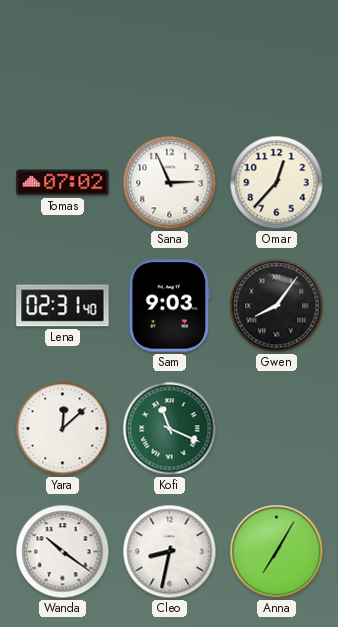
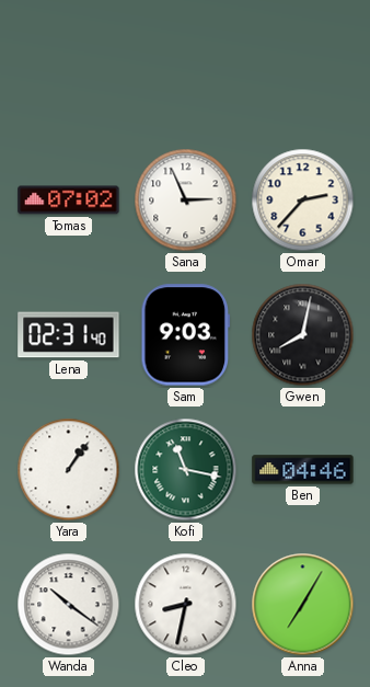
Omar: 12:37 -> 2:37 (303, 201)
Gwen: 8:06 -> 8:02 (303, 335)
Yara: 12:08 -> 1:06 (69, 470)
Kofi: 11:19 -> 11:17 (186, 470)
Ben: none -> 04:46 (303, 470)
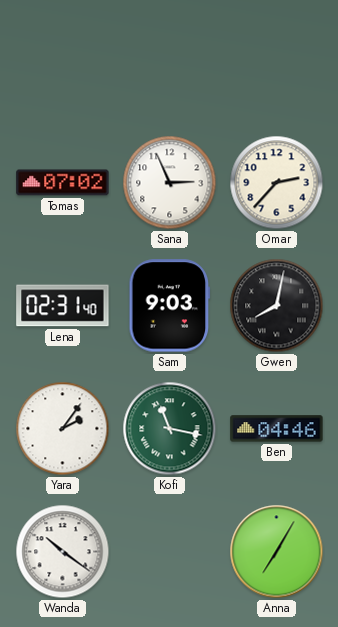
Yara: 1:06 -> 2:06 (63, 429)
Cleo: 8:32 -> none (186, 605)
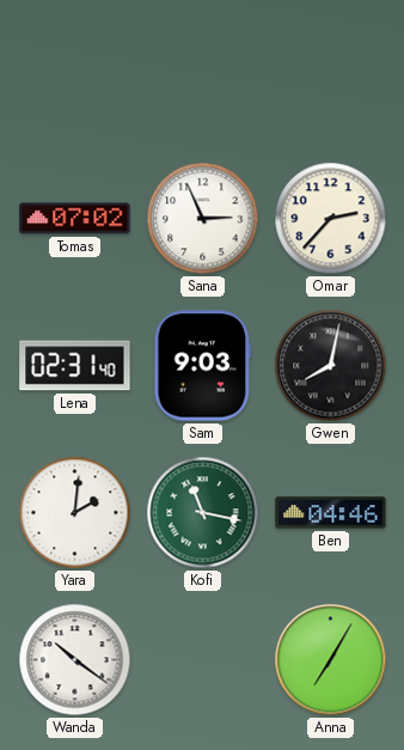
Yara: 2:06 -> 2:01 (75, 513)
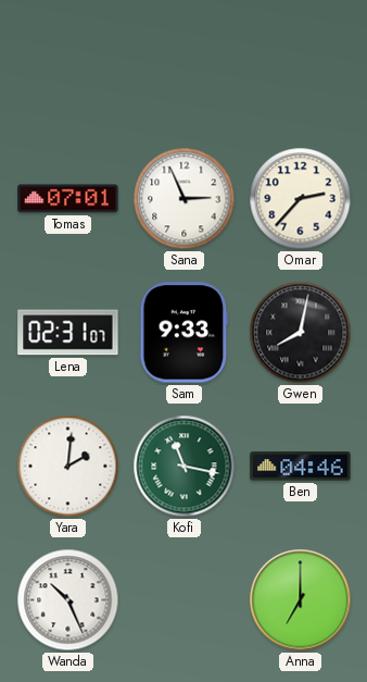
Tomas: 07:02 -> 07:01 (68, 199)
Lena: 02:31:40 -> 02:31:07 (68, 333)
Sam: 9:03 -> 9:33 (185, 333)
Wanda: 10:21 -> 10:26 (68, 600)
Anna: 7:05 -> 7:00 (301, 600)
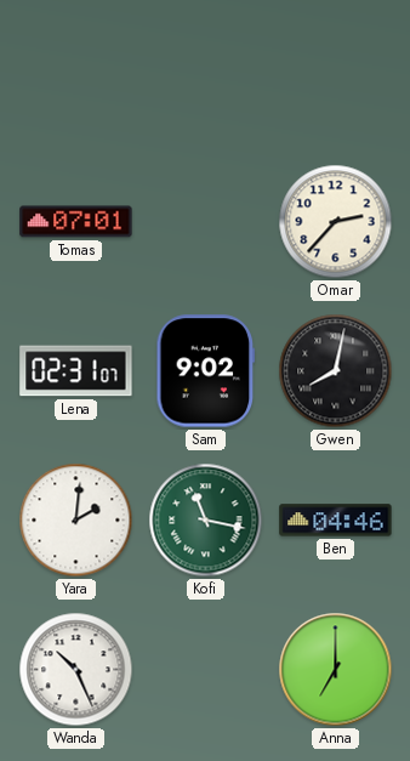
Sana: 2:56 -> none (185, 199)
Sam: 9:33 -> 9:02 (206, 371)
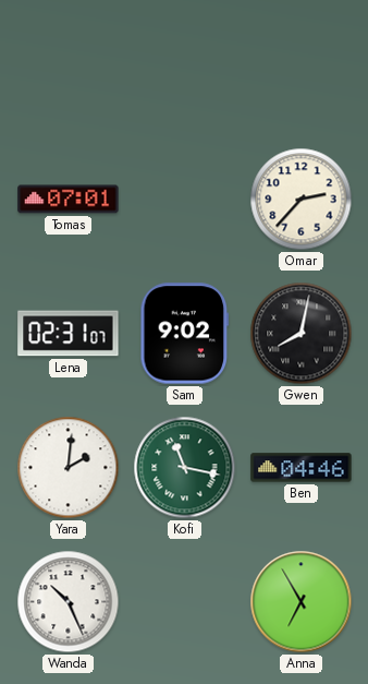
Anna: 7:00 -> 6:55 (302, 602)
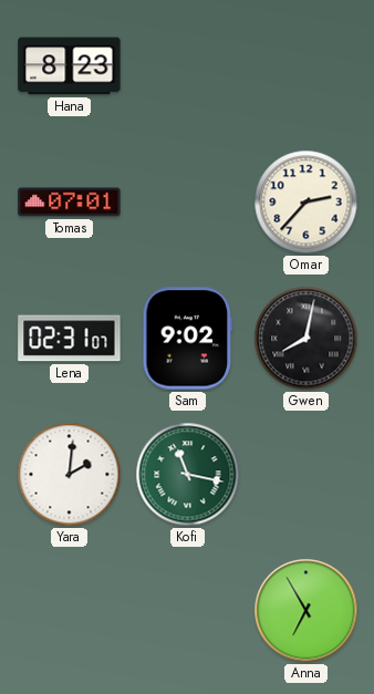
Hana: none -> 8:23 (70, 66)
Ben: 04:46 -> none (302, 468)
Wanda: 10:26 -> none (69, 602)
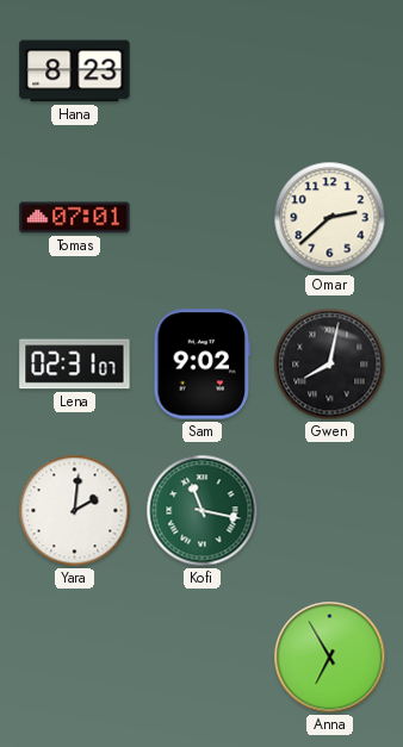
Omar: 2:37 -> 2:38 (330, 218)
